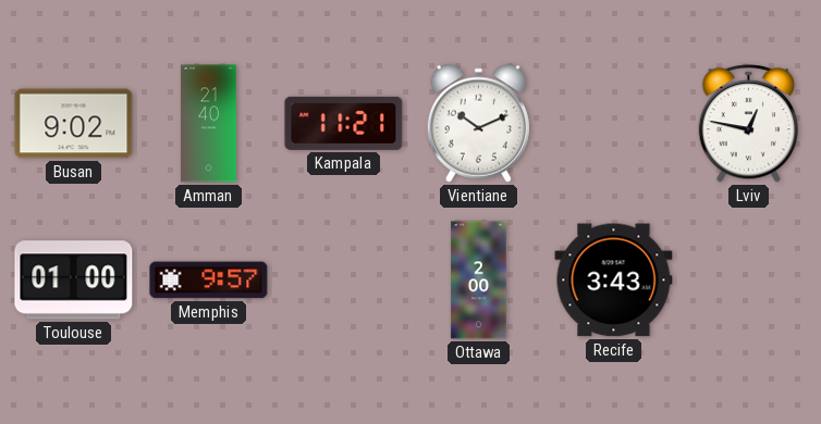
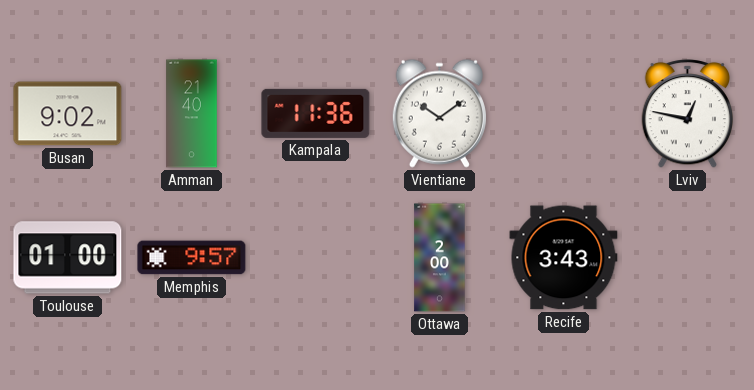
Kampala: 11:21 -> 11:36 (316, 113)
Vientiane: 10:11 -> 10:09 (439, 113)
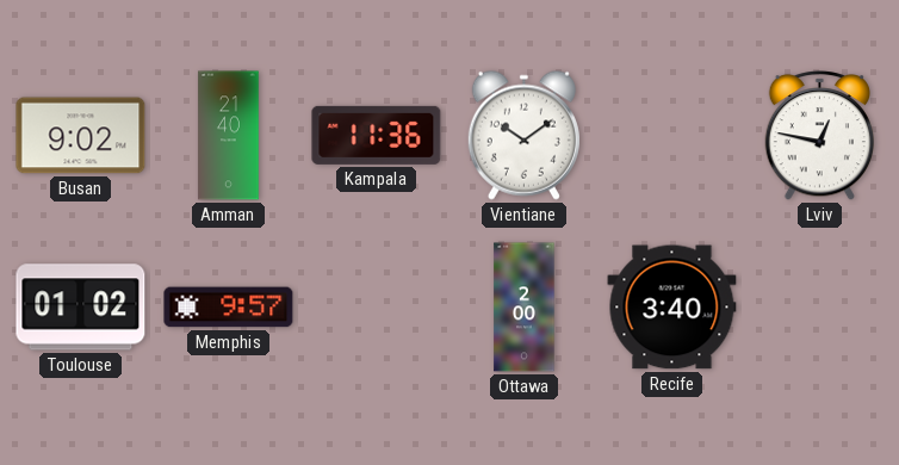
Toulouse: 01:00 -> 01:02 (81, 308)
Recife: 3:43 -> 3:40 (672, 308)
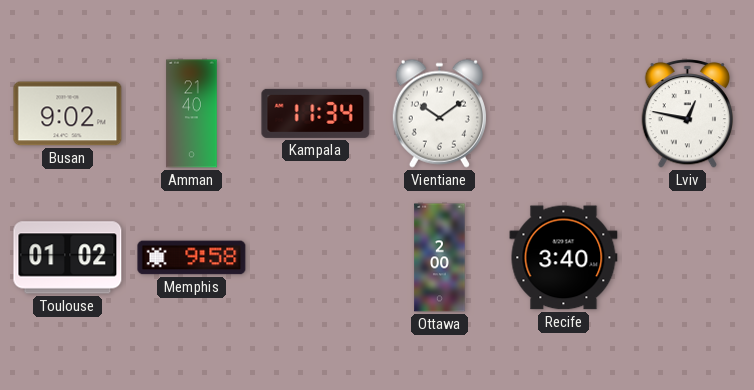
Kampala: 11:36 -> 11:34 (316, 113)
Memphis: 9:57 -> 9:58 (192, 258)
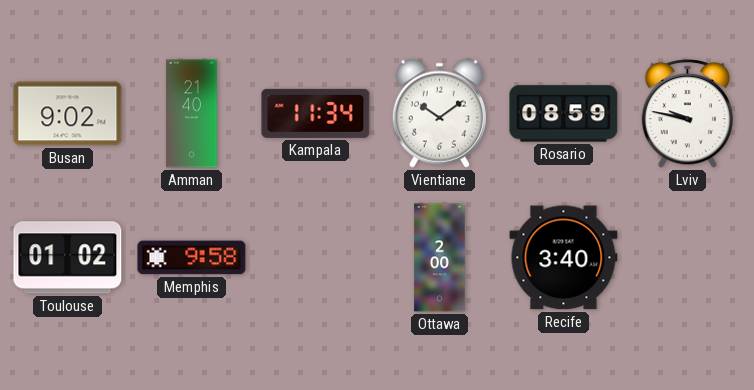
Rosario: none -> 08:59 (564, 114)
Lviv: 12:47 -> 9:47 (687, 114)
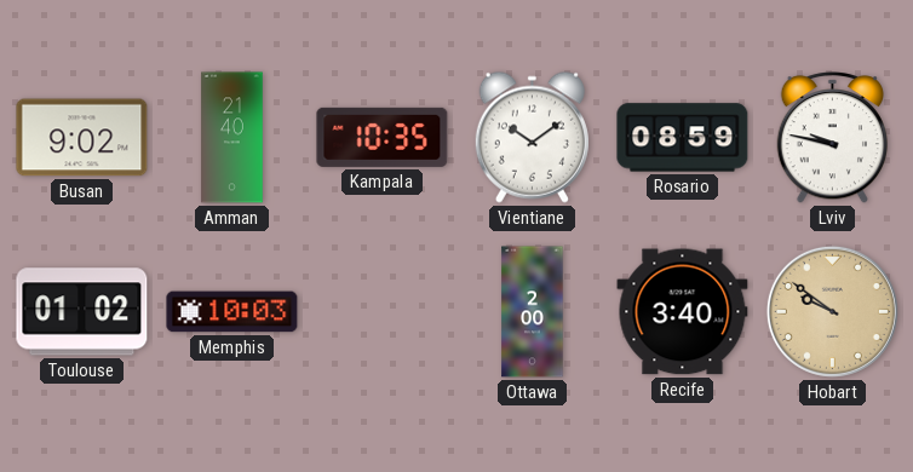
Kampala: 11:34 -> 10:35 (383, 137)
Memphis: 9:58 -> 10:03 (232, 312)
Hobart: none -> 9:51 (832, 311)
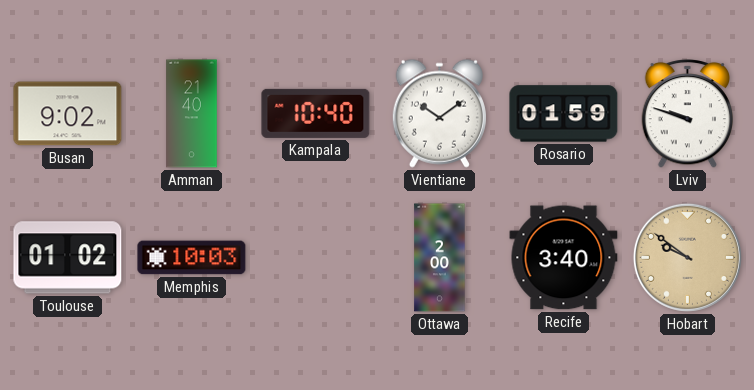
Kampala: 10:35 -> 10:40 (316, 113)
Rosario: 08:59 -> 01:59 (564, 114)
Lviv: 9:47 -> 9:48 (687, 114)
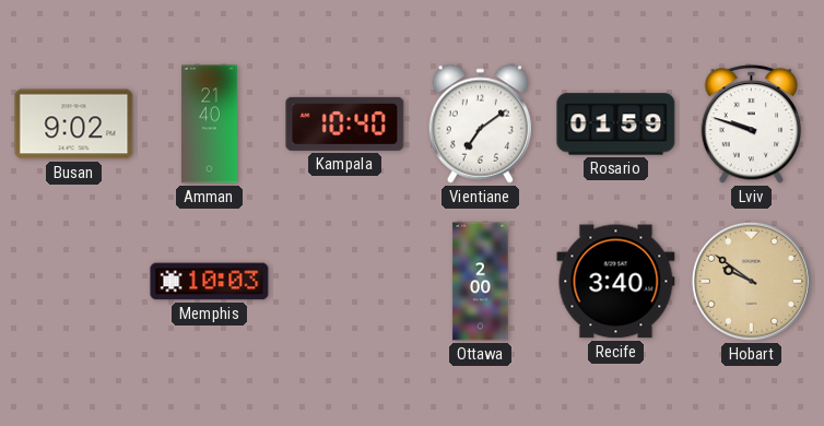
Vientiane: 10:09 -> 7:09 (480, 123)
Toulouse: 01:02 -> none (68, 258)
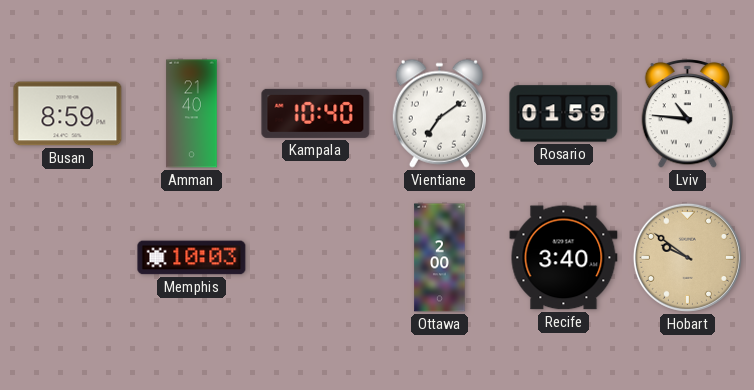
Busan: 9:02 -> 8:59 (68, 114)
Lviv: 9:48 -> 10:46 (687, 114)
